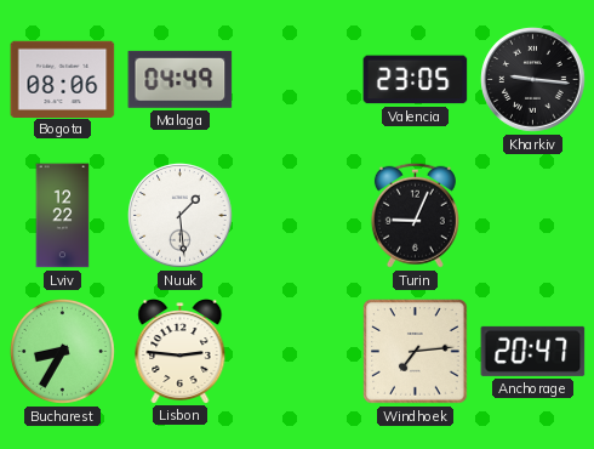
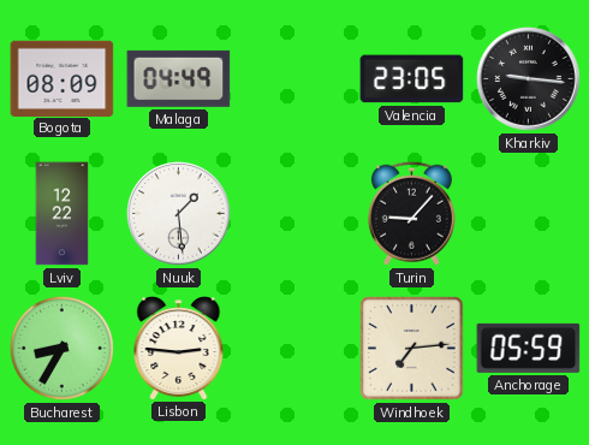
Bogota: 08:06 -> 08:09 (63, 78)
Turin: 9:04 -> 9:07 (411, 213)
Anchorage: 20:47 -> 05:59 (529, 348)
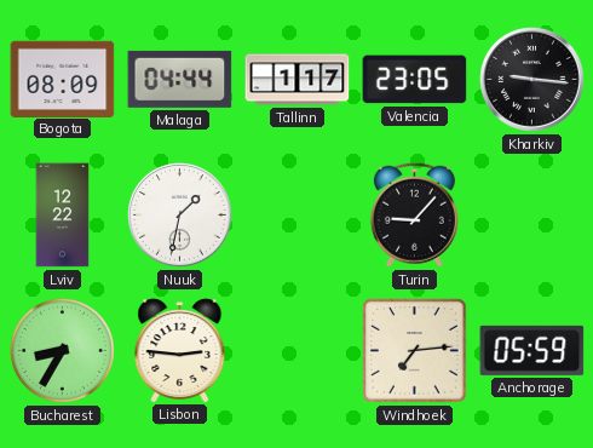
Malaga: 04:49 -> 04:44 (180, 79)
Tallinn: none -> 1:17 (298, 80)
Nuuk: 1:29 -> 1:32 (180, 216)
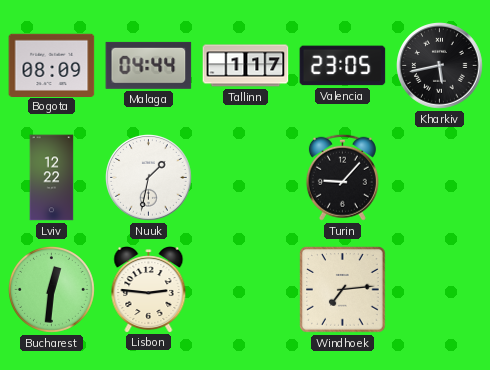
Kharkiv: 9:16 -> 5:43 (440, 66)
Bucharest: 8:35 -> 12:31 (51, 289)
Anchorage: 05:59 -> none (532, 350)
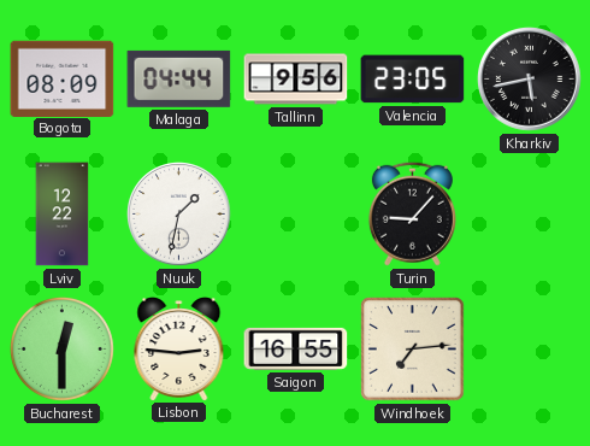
Tallinn: 1:17 -> 9:56 (296, 80)
Bucharest: 12:31 -> 12:30 (61, 348)
Saigon: none -> 16:55 (296, 348)
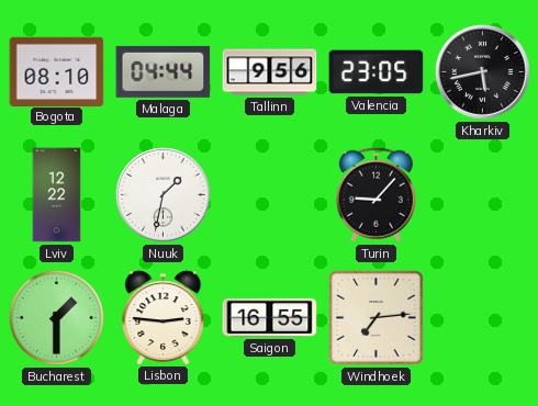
Bogota: 08:09 -> 08:10 (57, 71)
Bucharest: 12:30 -> 1:30 (56, 317)
